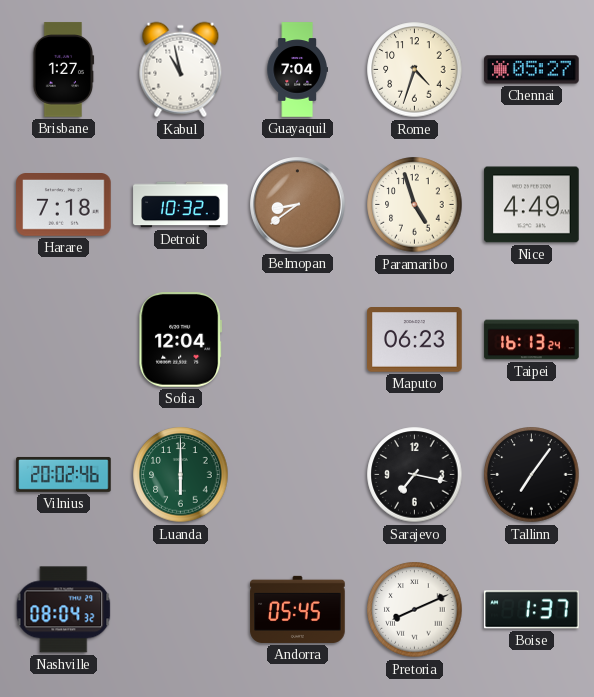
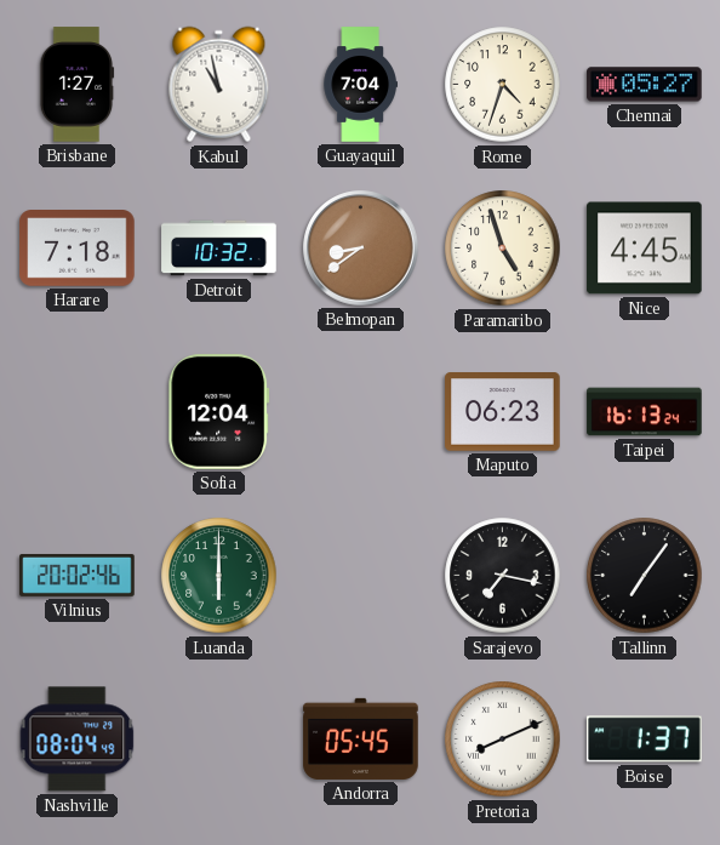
Nice: 4:49 -> 4:45 (645, 249)
Nashville: 08:04:32 -> 08:04:49 (78, 740)
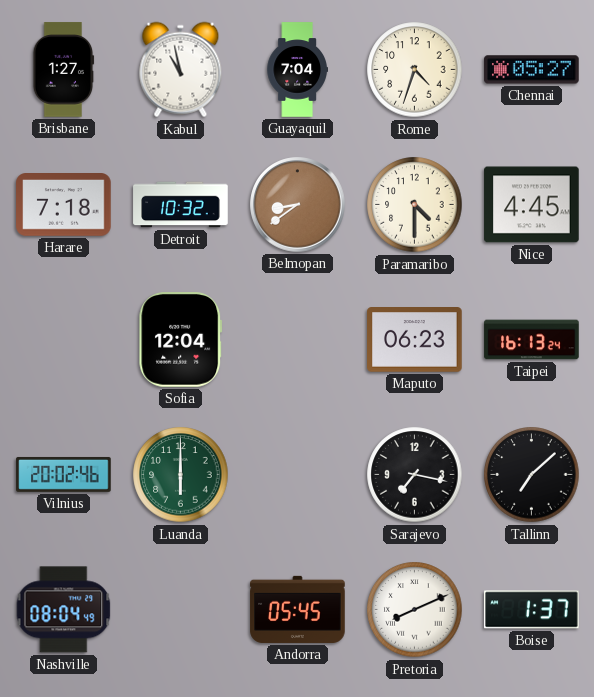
Paramaribo: 4:57 -> 4:30 (415, 205)
Tallinn: 7:06 -> 7:08 (532, 475)
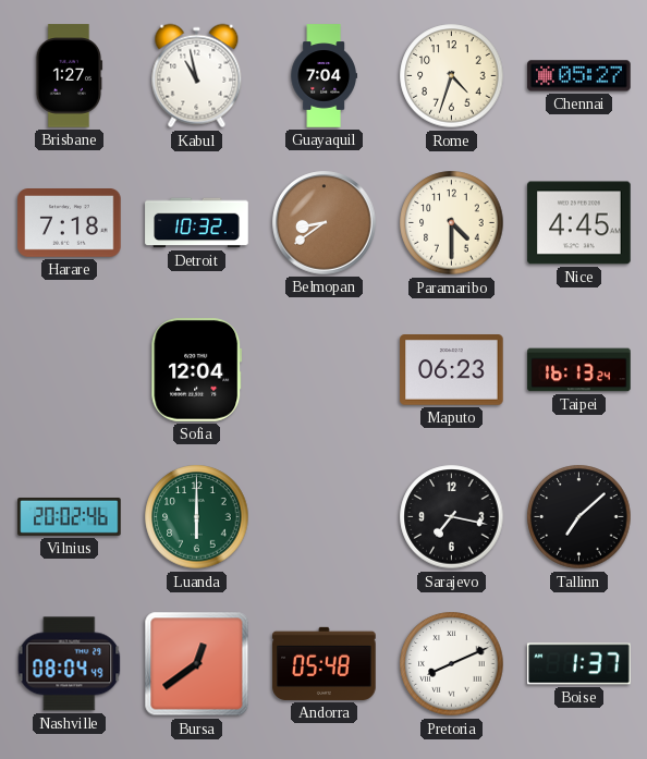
Bursa: none -> 12:39 (197, 664)
Andorra: 05:45 -> 05:48 (325, 663)
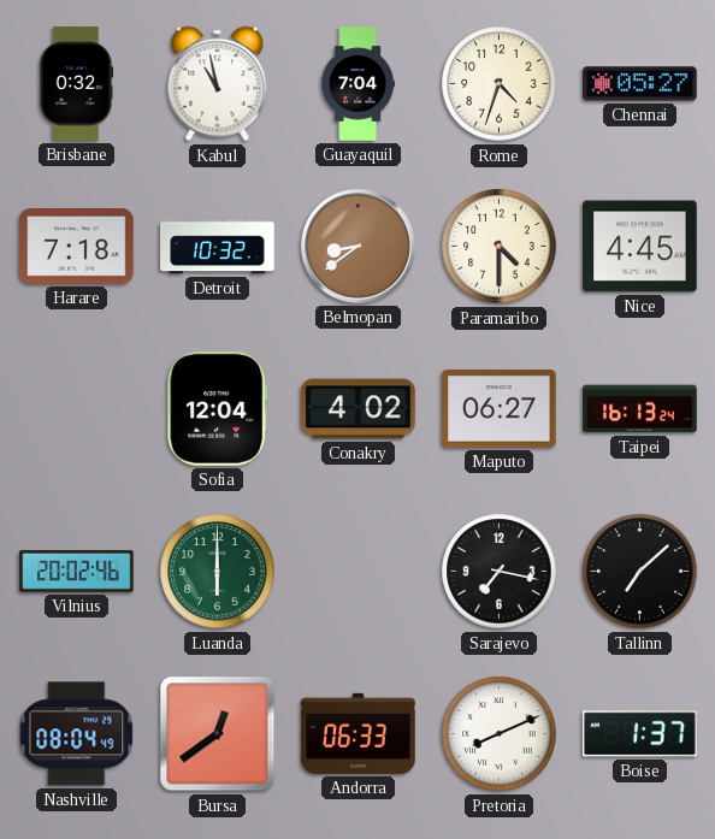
Brisbane: 1:27 -> 0:32 (76, 84)
Conakry: none -> 4:02 (359, 409)
Maputo: 06:23 -> 06:27 (500, 409)
Andorra: 05:48 -> 06:33 (359, 733)
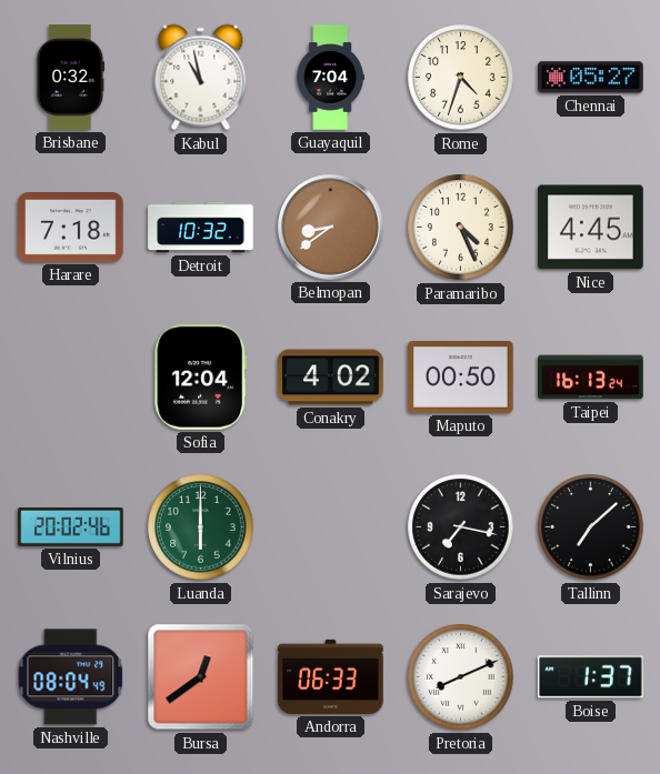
Paramaribo: 4:30 -> 4:26 (461, 228)
Maputo: 06:27 -> 00:50 (461, 378)
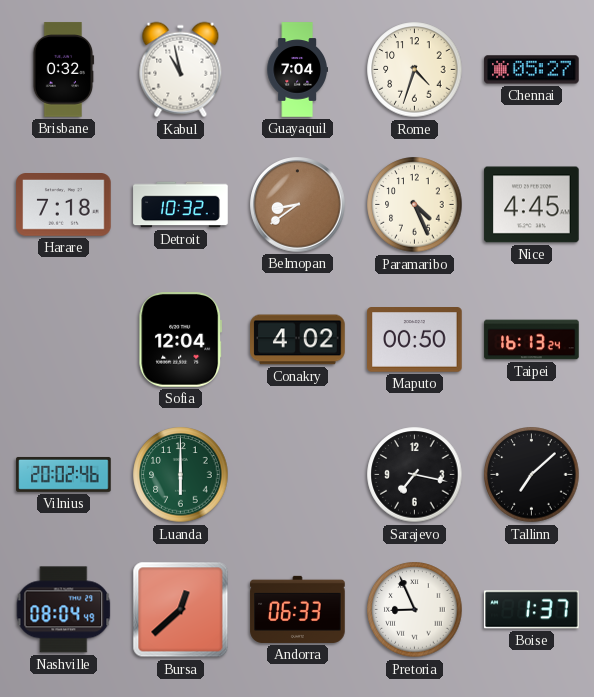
Bursa: 12:39 -> 12:38 (181, 610)
Pretoria: 8:11 -> 8:56 (415, 610)
